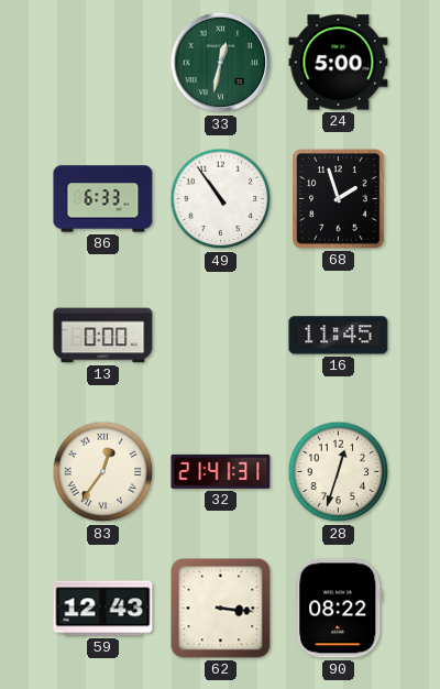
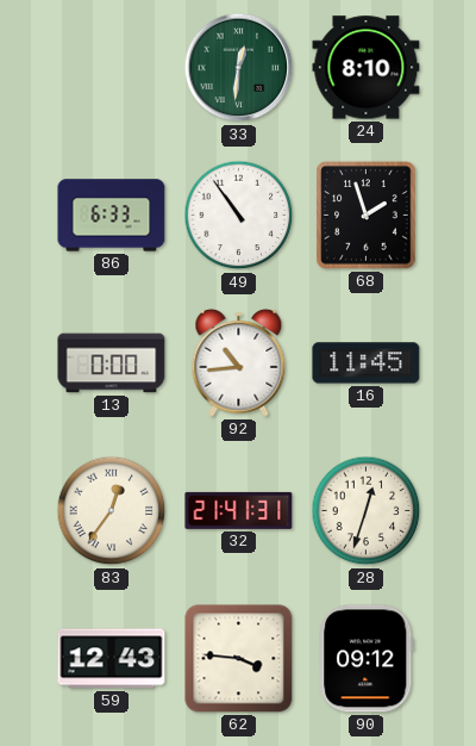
33: 12:32 -> 12:31 (239, 68)
24: 5:00 -> 8:10 (367, 68)
92: none -> 10:44 (239, 362)
62: 3:16 -> 3:46 (239, 659)
90: 08:22 -> 09:12 (367, 659)
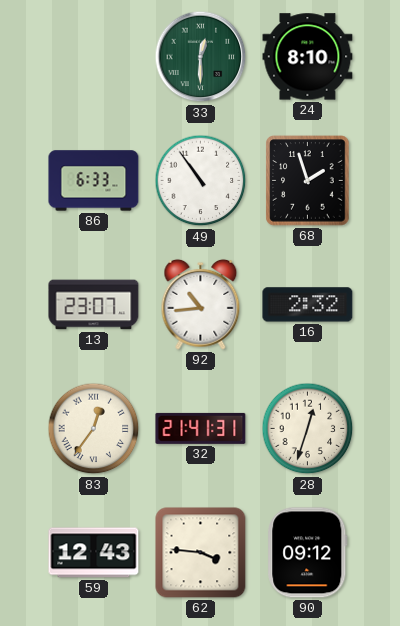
33: 12:31 -> 12:30 (201, 57)
13: 0:00 -> 23:07 (94, 305)
16: 11:45 -> 2:32 (308, 305)
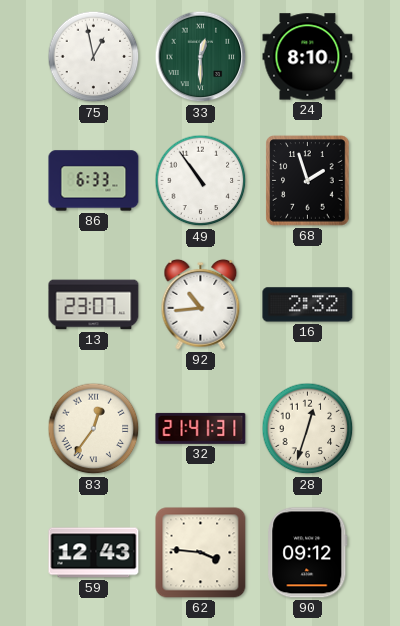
75: none -> 12:58 (94, 57)
